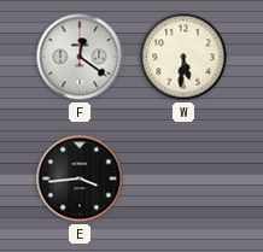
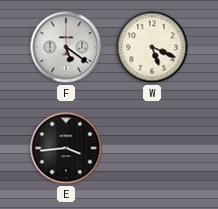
F: 12:21 -> 5:21 (66, 47)
W: 5:31 -> 5:19 (152, 47)
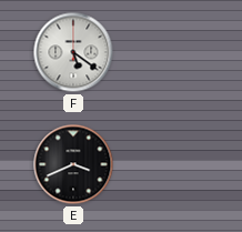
W: 5:19 -> none (152, 47)
E: 3:44 -> 3:41 (73, 164)
